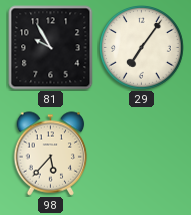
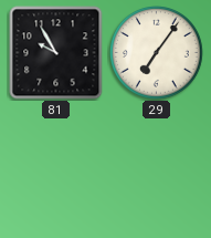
98: 5:37 -> none (51, 154)
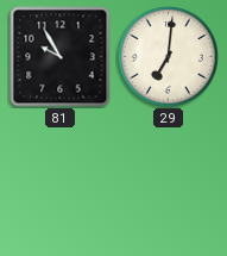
29: 7:06 -> 7:01 (169, 57)
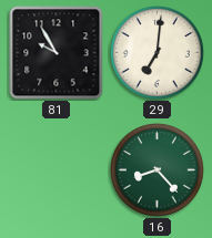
16: none -> 8:23 (158, 170)
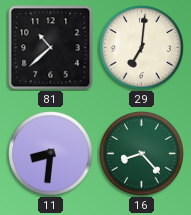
81: 9:55 -> 10:38 (51, 48)
11: none -> 8:31 (51, 154)
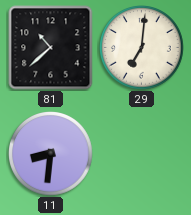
16: 8:23 -> none (142, 154)
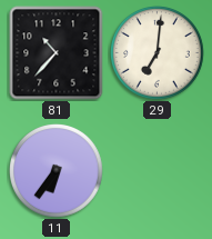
81: 10:38 -> 10:37 (57, 53)
11: 8:31 -> 6:36 (57, 171)
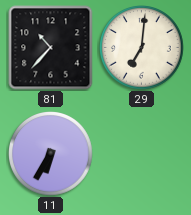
11: 6:36 -> 6:35 (51, 154)
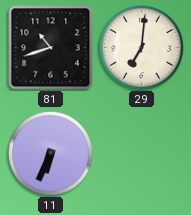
81: 10:37 -> 10:42 (51, 48)
11: 6:35 -> 6:34 (51, 154)
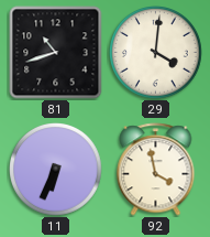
29: 7:01 -> 4:01 (156, 53)
92: none -> 3:58 (156, 170)
